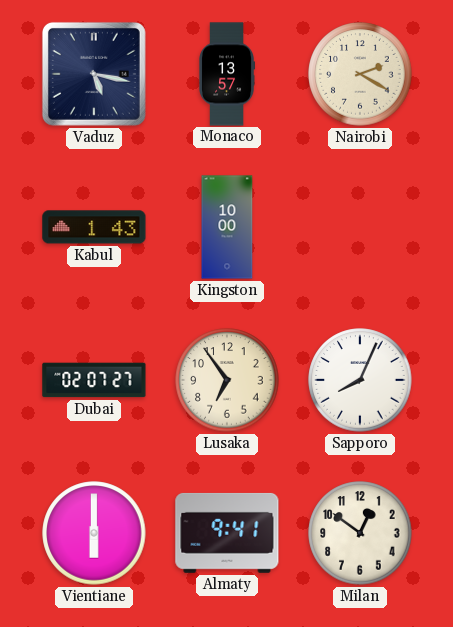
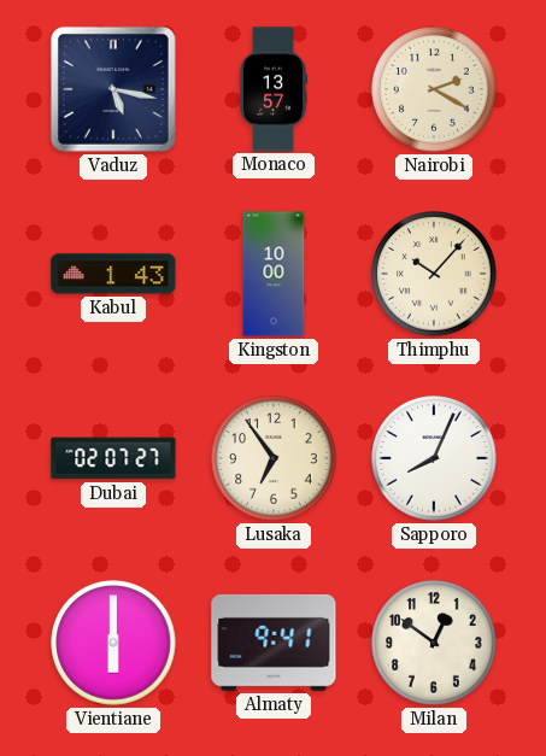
Thimphu: none -> 10:07 (434, 274)
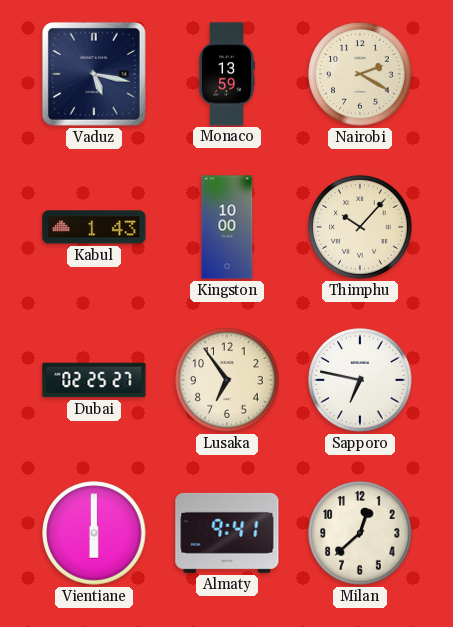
Monaco: 13:57 -> 13:59 (226, 74)
Dubai: 02:07 -> 02:25 (94, 380)
Sapporo: 8:04 -> 6:47 (360, 380)
Milan: 12:51 -> 12:38 (360, 533)
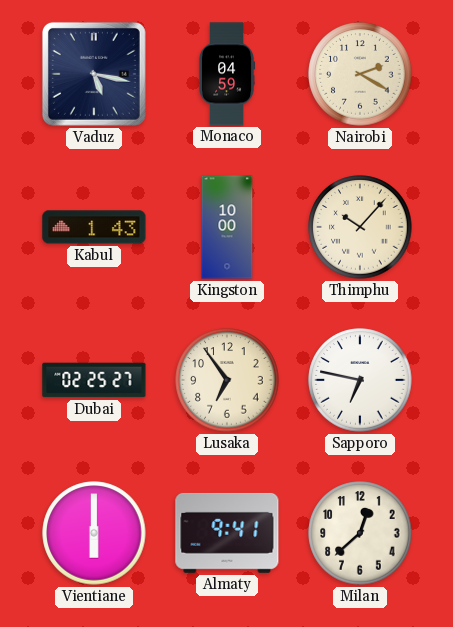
Monaco: 13:59 -> 04:59 (226, 74)
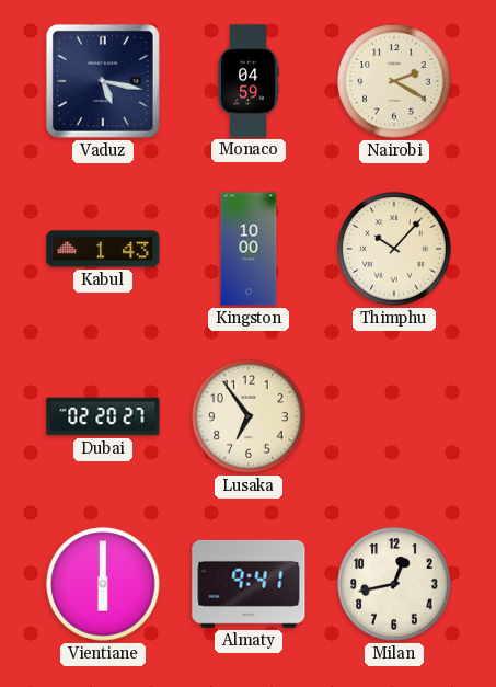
Dubai: 02:25 -> 02:20 (103, 416)
Sapporo: 6:47 -> none (360, 380)
Milan: 12:38 -> 12:43 (394, 584)
